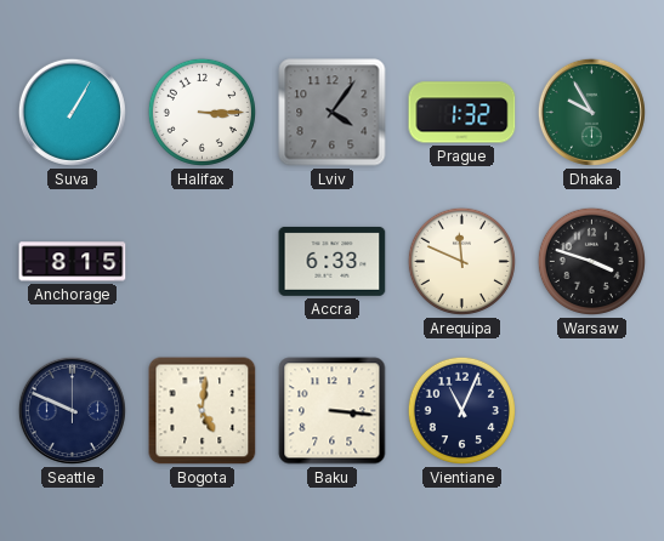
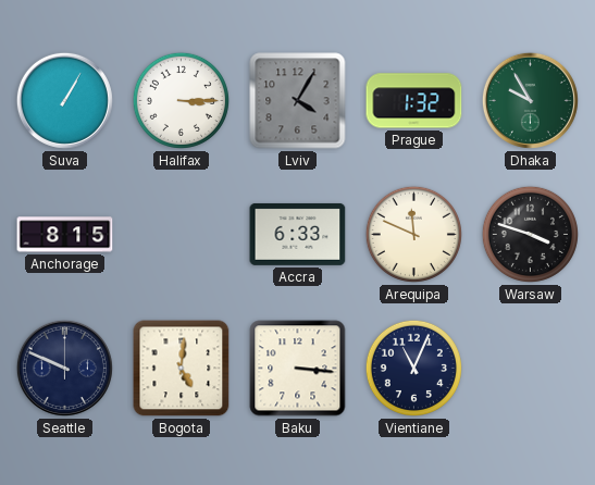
Lviv: 4:06 -> 4:05 (298, 101)
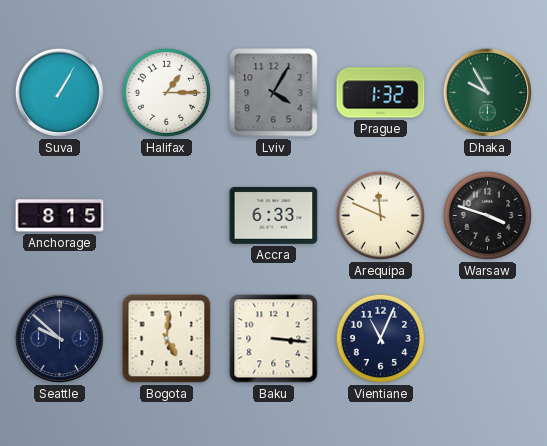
Halifax: 3:15 -> 1:15 (166, 92)
Seattle: 9:49 -> 9:52 (59, 338)
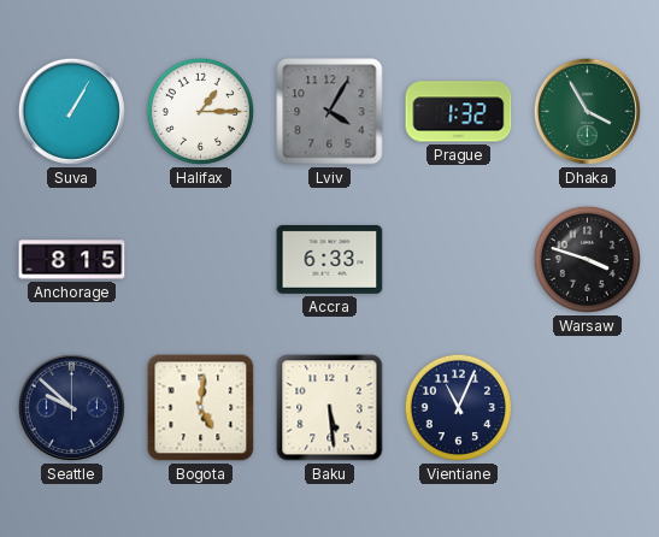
Dhaka: 9:55 -> 3:55 (587, 111)
Arequipa: 11:49 -> none (380, 215)
Baku: 3:16 -> 5:29 (330, 408)
